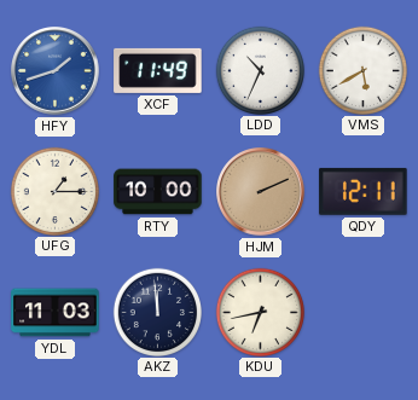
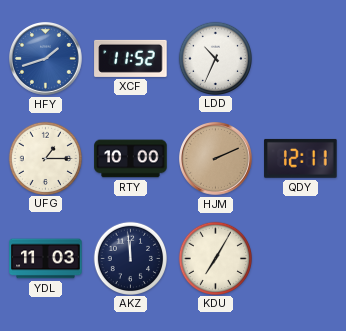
XCF: 11:49 -> 11:52 (131, 58)
VMS: 5:40 -> none (362, 70)
KDU: 6:43 -> 7:05 (215, 258)
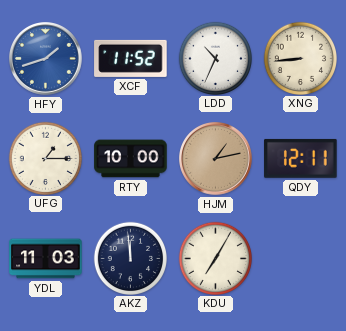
XNG: none -> 8:44 (300, 58)
HJM: 2:11 -> 1:13 (216, 159)
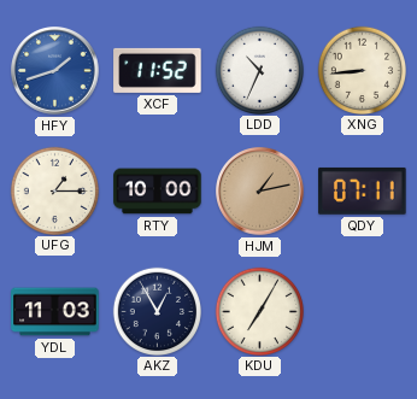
QDY: 12:11 -> 07:11 (363, 190)
AKZ: 11:59 -> 12:55 (157, 311)
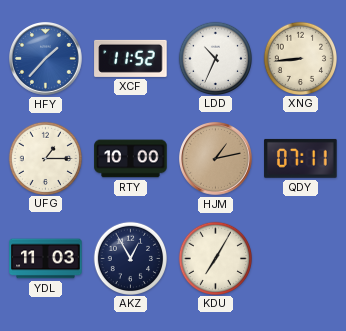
HFY: 1:42 -> 1:37 (46, 59)
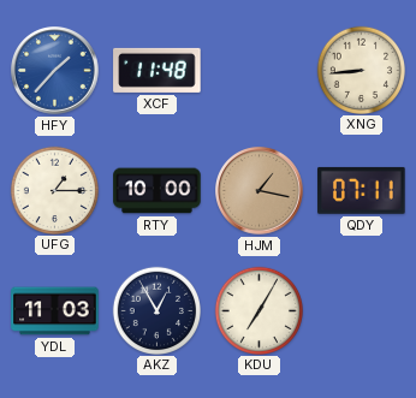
XCF: 11:52 -> 11:48 (158, 70)
LDD: 10:34 -> none (215, 58)
HJM: 1:13 -> 1:17 (260, 191)
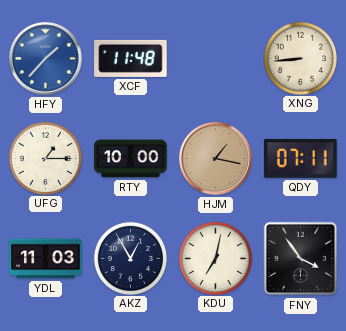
KDU: 7:05 -> 7:02 (215, 258)
FNY: none -> 3:54 (301, 259)
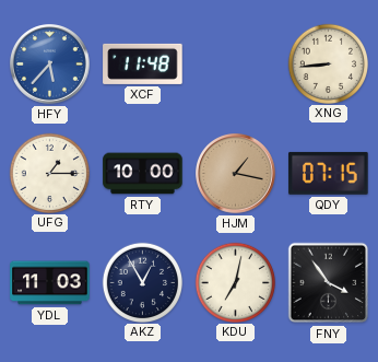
HFY: 1:37 -> 5:37 (50, 65)
QDY: 07:11 -> 07:15 (329, 173)
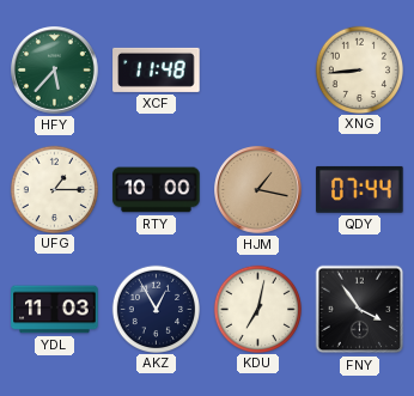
HFY dial: blue -> green (55, 71)
QDY: 07:15 -> 07:44 (360, 189)
